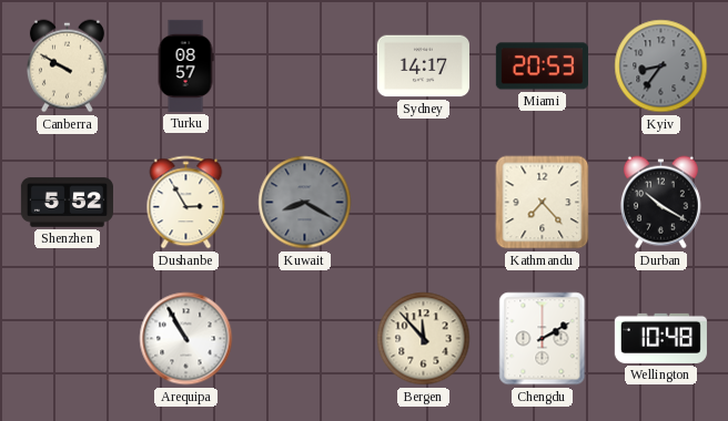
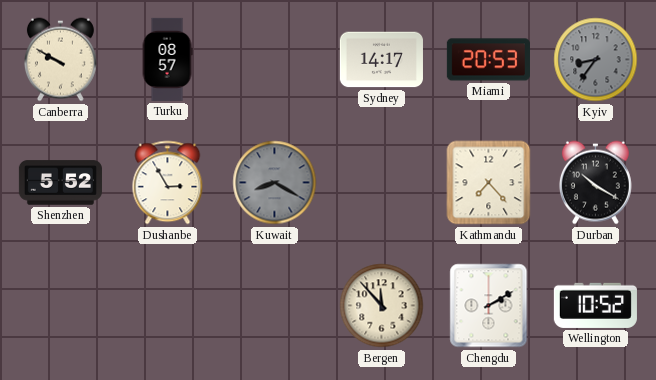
Arequipa: 10:55 -> none (186, 339)
Wellington: 10:48 -> 10:52 (595, 305)
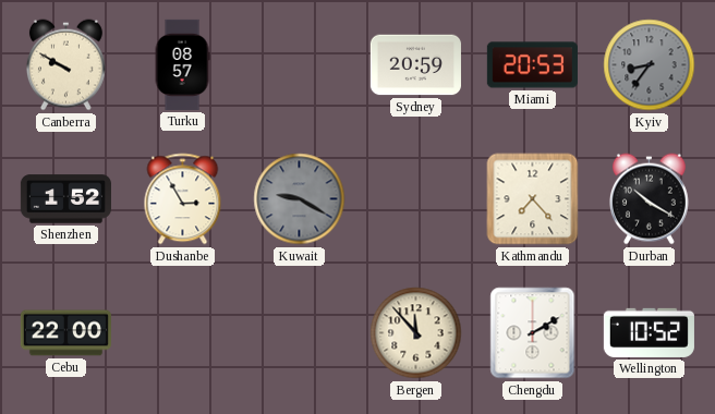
Sydney: 14:17 -> 20:59 (415, 65)
Shenzhen: 5:52 -> 1:52 (65, 199)
Kuwait: 8:20 -> 9:20 (300, 199)
Cebu: none -> 22:00 (65, 333)
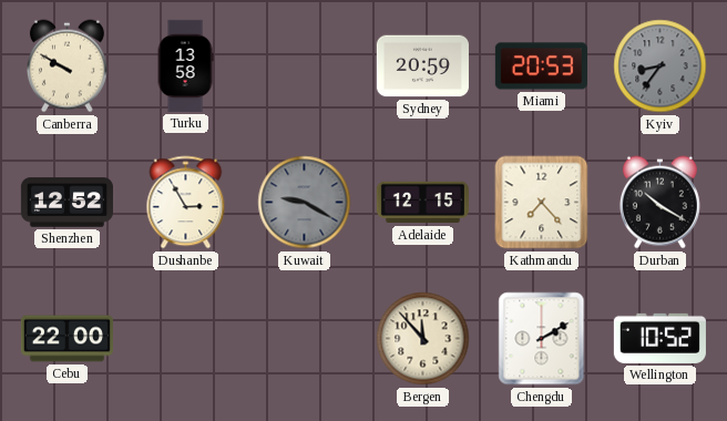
Turku: 08:57 -> 13:58 (185, 65)
Shenzhen: 1:52 -> 12:52 (66, 203)
Adelaide: none -> 12:15 (422, 203)
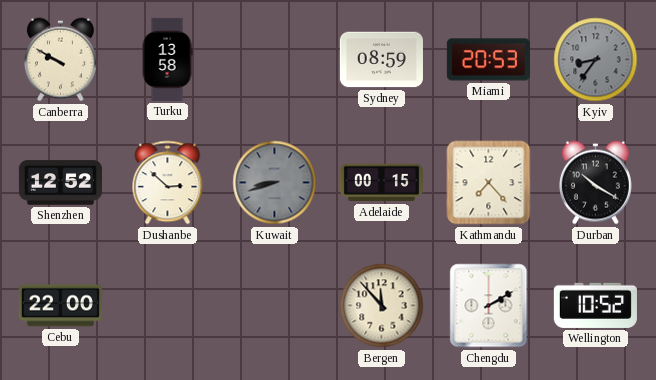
Sydney: 20:59 -> 08:59 (381, 60)
Dushanbe: 2:55 -> 2:52 (168, 183)
Kuwait: 9:20 -> 8:42 (275, 183)
Adelaide: 12:15 -> 00:15 (381, 183)
